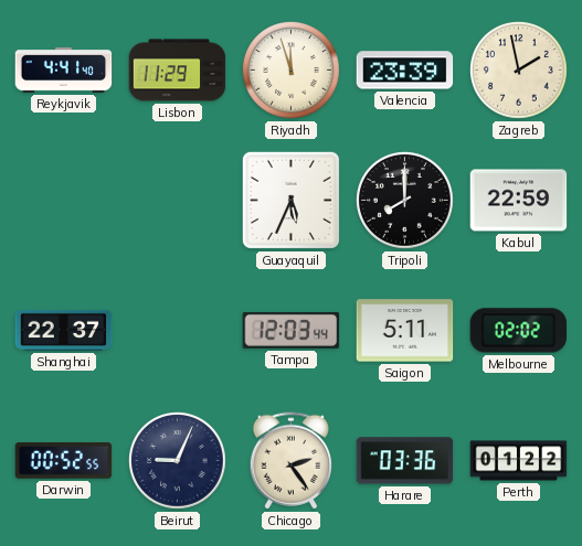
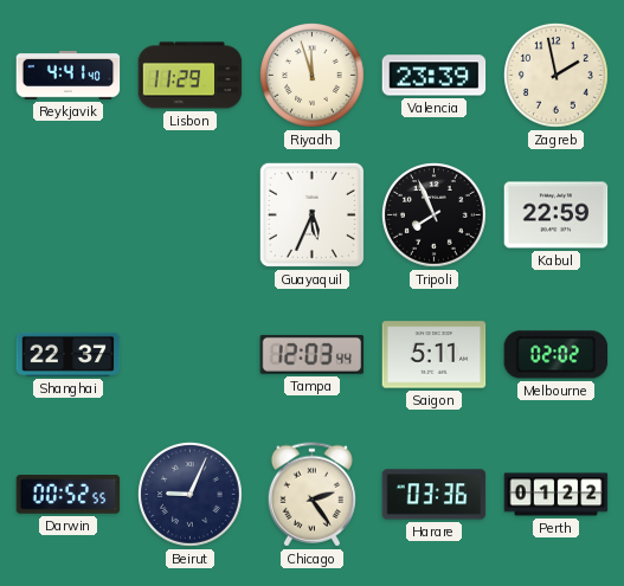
Tripoli: 8:00 -> 7:56 (435, 215)
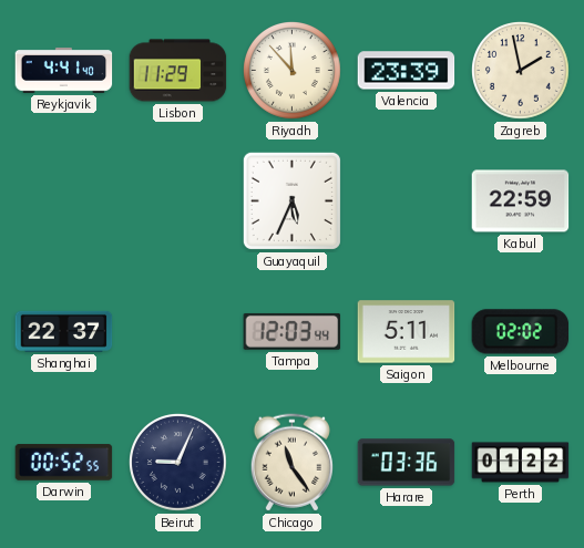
Riyadh: 11:57 -> 11:53 (293, 71)
Tripoli: 7:56 -> none (435, 215)
Chicago: 2:24 -> 11:24 (291, 463)
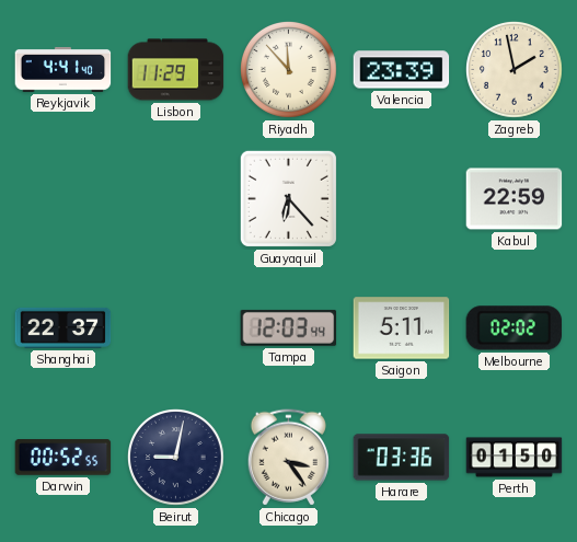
Guayaquil: 5:34 -> 6:23 (288, 198)
Beirut: 9:04 -> 9:02 (176, 458)
Chicago: 11:24 -> 3:24 (288, 458)
Perth: 01:22 -> 01:50 (515, 458)
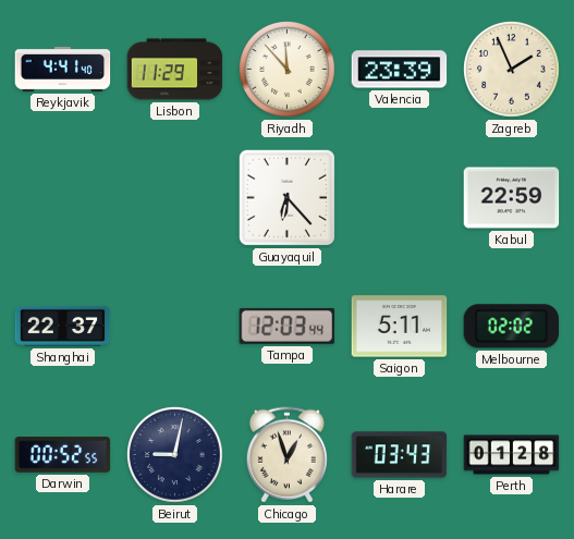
Zagreb: 1:58 -> 1:56 (512, 70)
Chicago: 3:24 -> 12:57 (286, 455)
Harare: 03:36 -> 03:43 (400, 455)
Perth: 01:50 -> 01:28 (512, 455)
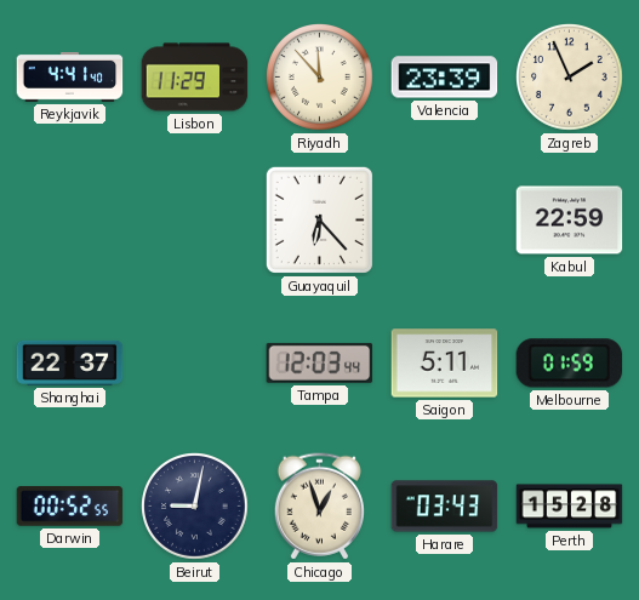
Melbourne: 02:02 -> 01:59 (570, 364)
Perth: 01:28 -> 15:28 (570, 507)
